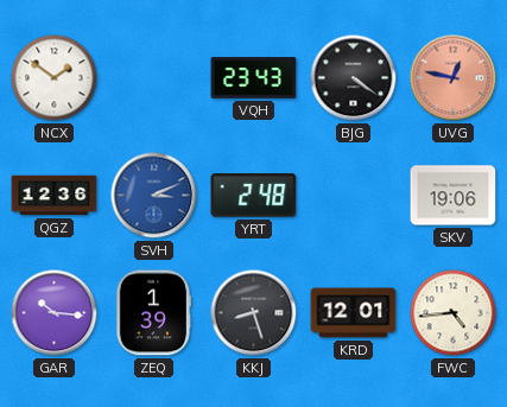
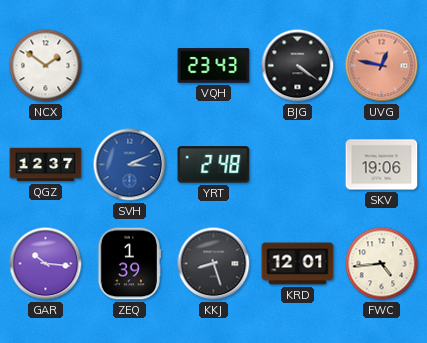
QGZ: 12:36 -> 12:37 (46, 165)
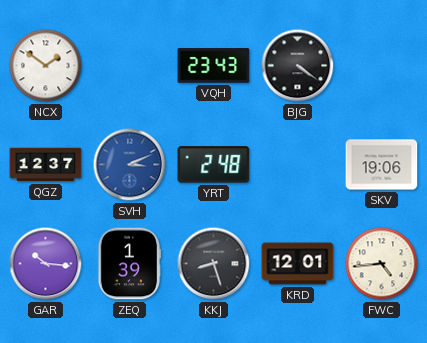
UVG: 12:47 -> none (382, 66)
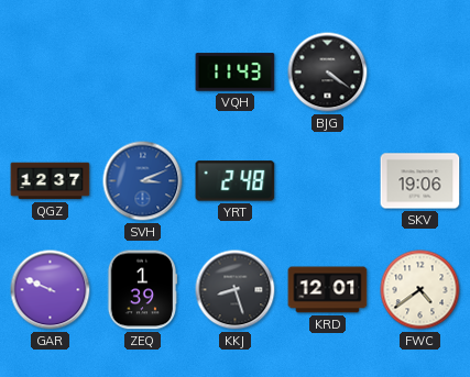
NCX: 1:51 -> none (46, 66)
VQH: 23:43 -> 11:43 (236, 73)
GAR: 10:16 -> 9:49 (51, 290)
FWC: 4:44 -> 4:39 (420, 290)
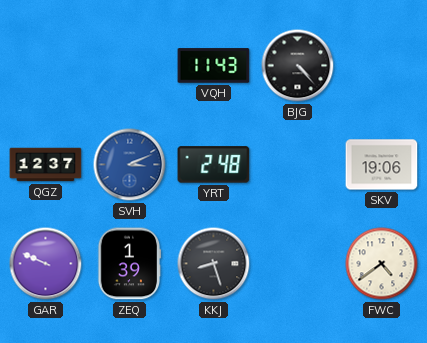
BJG: 4:21 -> 4:23 (298, 66)
KRD: 12:01 -> none (328, 290)
